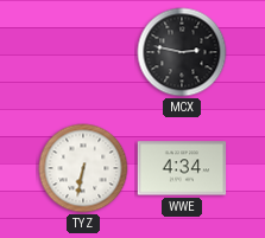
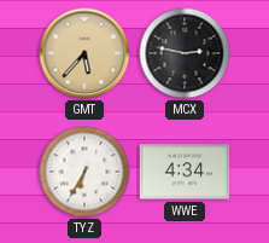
GMT: none -> 5:37 (84, 53)
TYZ: 6:32 -> 6:35 (84, 172)
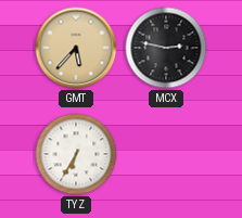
WWE: 4:34 -> none (185, 172)
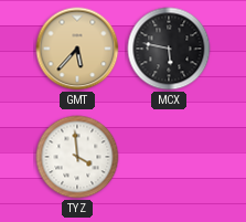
MCX: 2:47 -> 5:47 (169, 49)
TYZ: 6:35 -> 3:59 (77, 157)
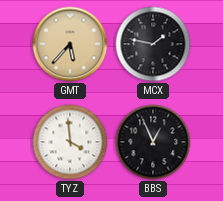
MCX: 5:47 -> 1:47 (153, 44)
BBS: none -> 12:56 (153, 142)
